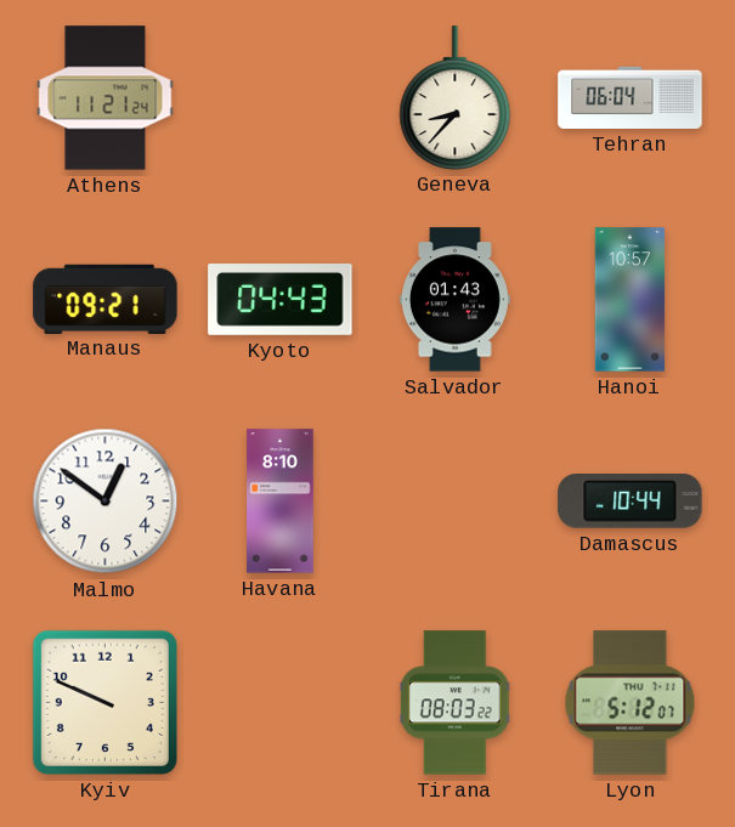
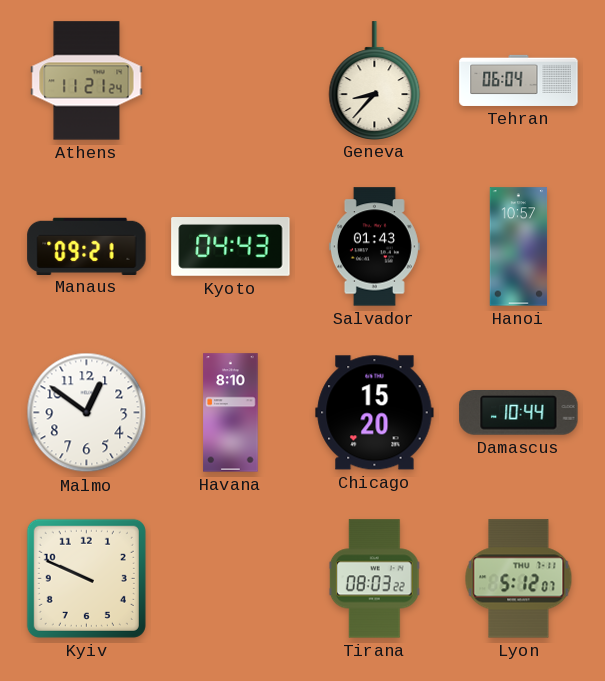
Chicago: none -> 15:20 (375, 413)
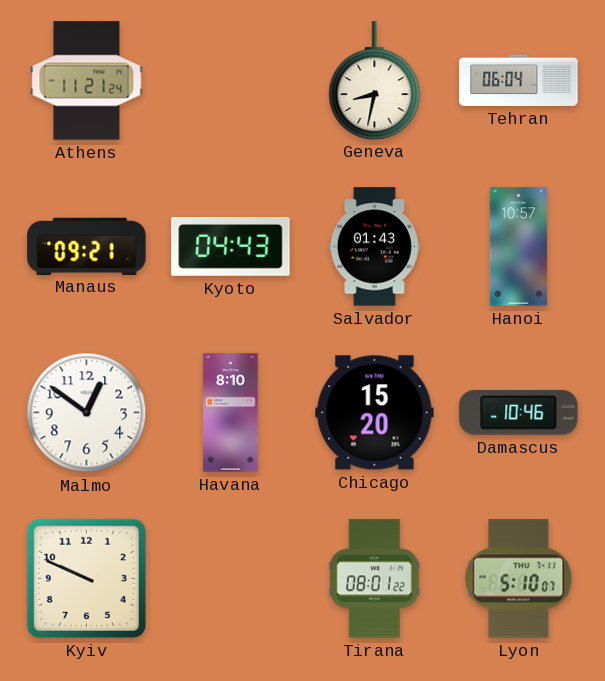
Geneva: 8:37 -> 8:32 (375, 80)
Damascus: 10:44 -> 10:46 (519, 413)
Tirana: 08:03 -> 08:01 (374, 579)
Lyon: 5:12 -> 5:10 (519, 579)
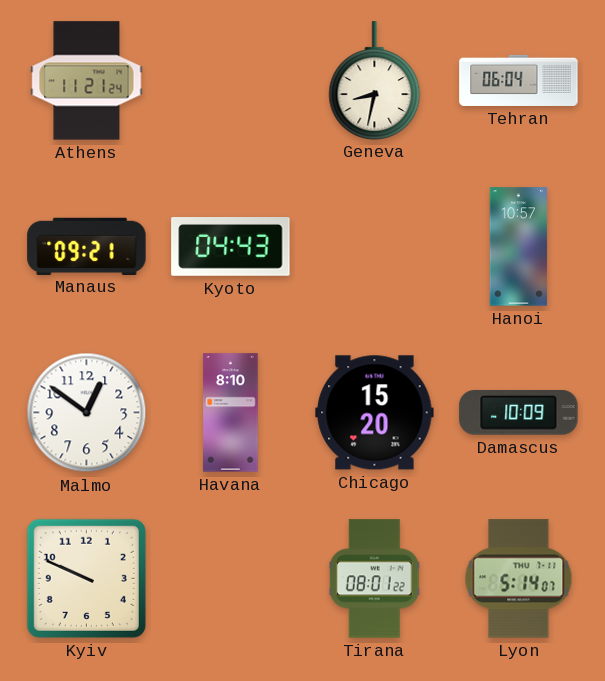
Salvador: 01:43 -> none (374, 247)
Damascus: 10:46 -> 10:09 (519, 413)
Lyon: 5:10 -> 5:14 (519, 579)
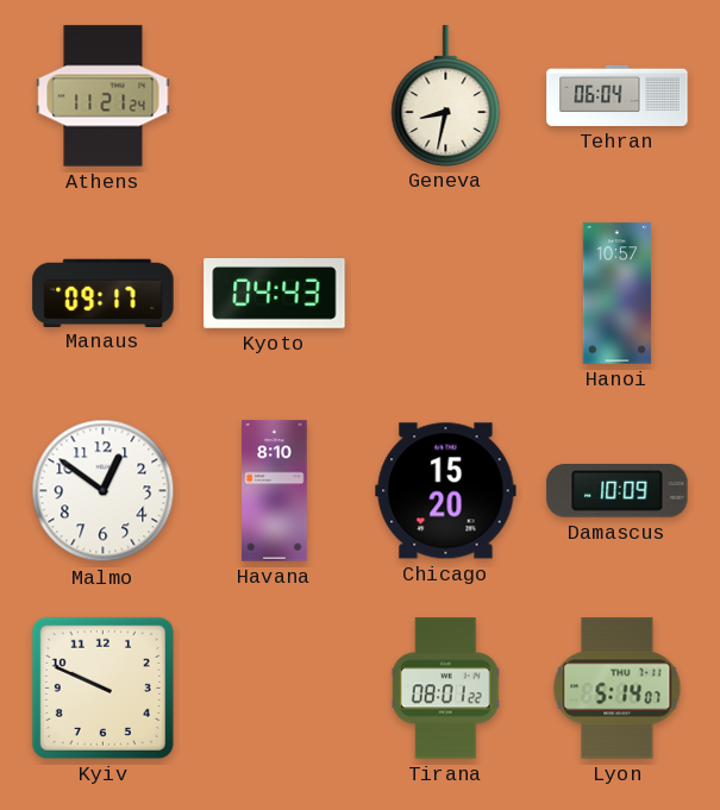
Manaus: 09:21 -> 09:17 (104, 293)
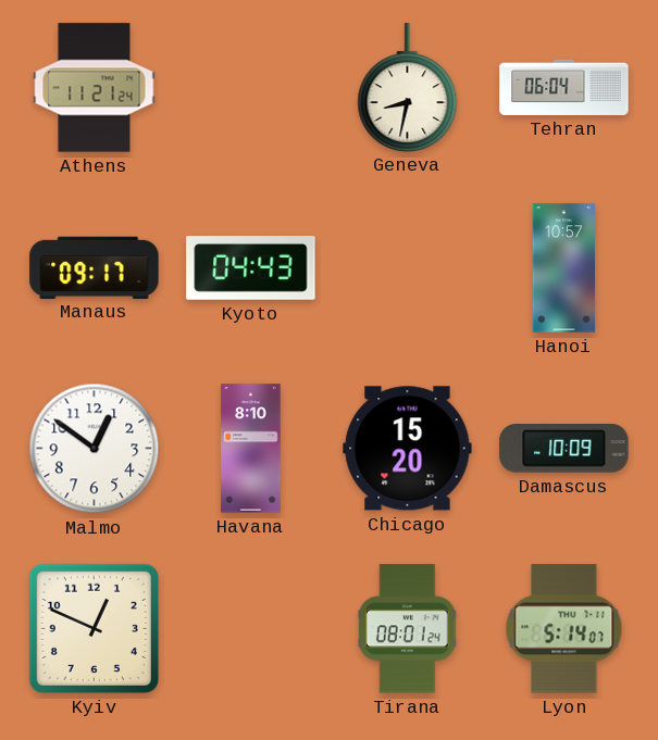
Kyiv: 9:49 -> 12:49 (94, 628)
Tirana: 08:01:22 -> 08:01:24 (407, 629)
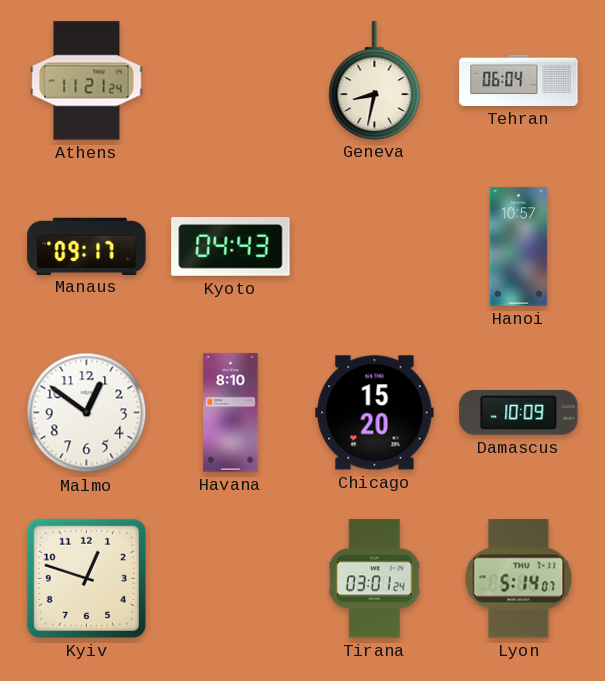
Kyiv: 12:49 -> 12:48 (86, 578)
Tirana: 08:01 -> 03:01 (374, 579)
